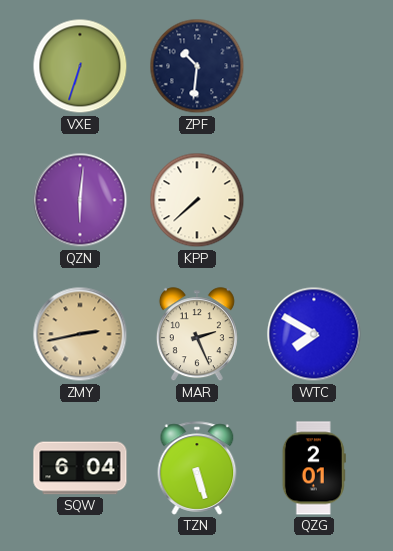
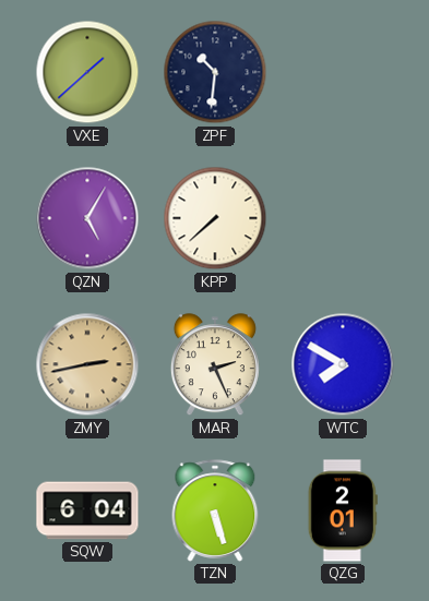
VXE: 6:33 -> 1:38 (87, 72)
QZN: 6:01 -> 5:05 (87, 218)
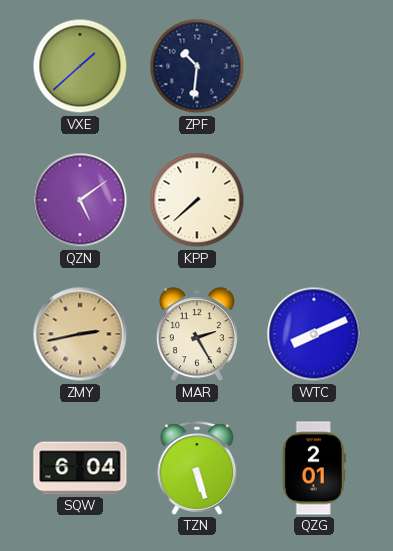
QZN: 5:05 -> 5:09 (80, 200)
MAR: 2:26 -> 2:25 (197, 335)
WTC: 7:50 -> 8:11 (314, 334)
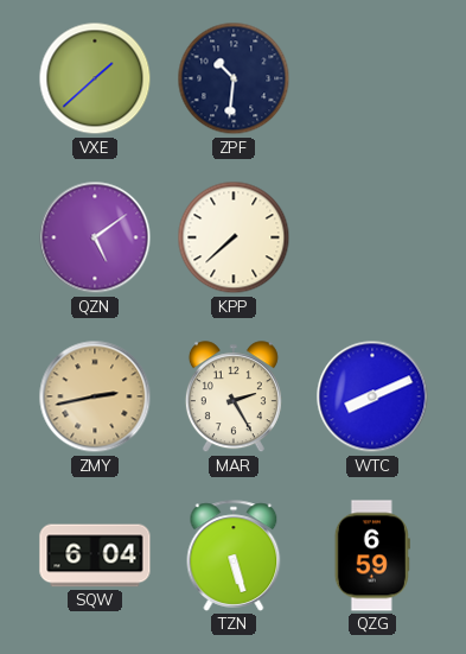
QZG: 2:01 -> 6:59 (372, 555)
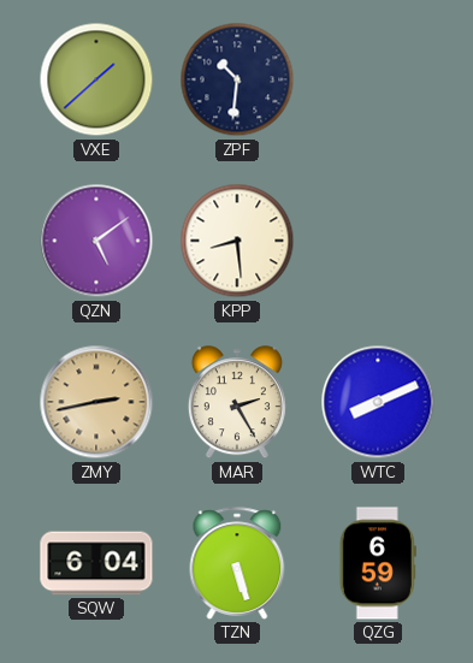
KPP: 7:38 -> 8:29 (237, 241)
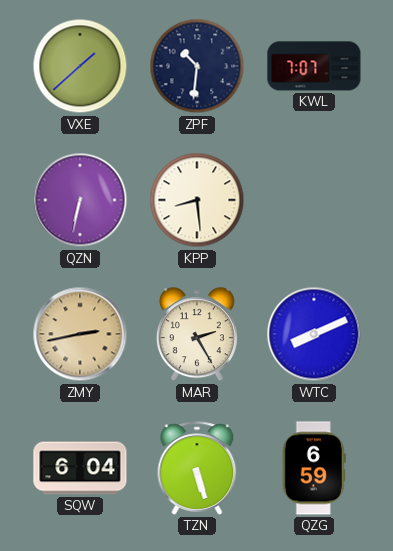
KWL: none -> 7:07 (314, 66)
QZN: 5:09 -> 6:32 (80, 200)
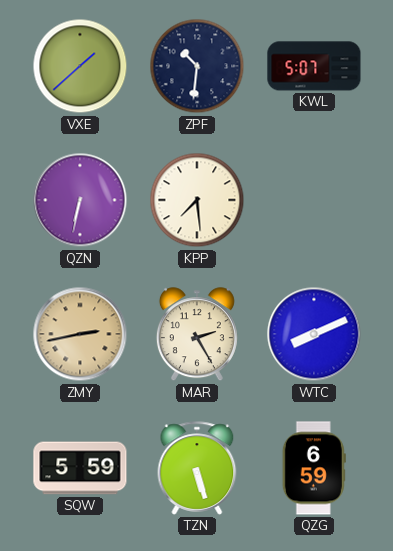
KWL: 7:07 -> 5:07 (314, 66)
KPP: 8:29 -> 7:29 (197, 200)
SQW: 6:04 -> 5:59 (80, 468)
